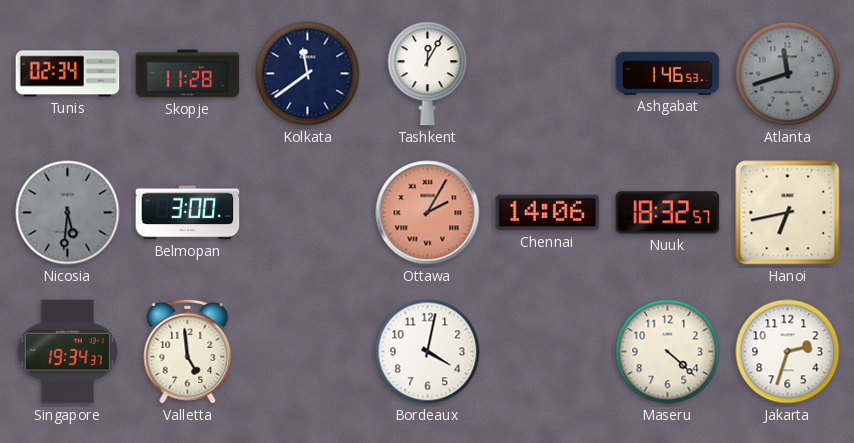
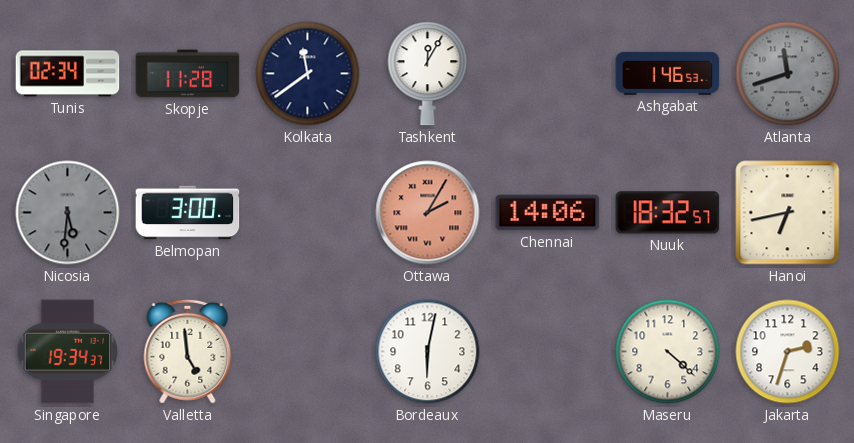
Bordeaux: 4:02 -> 6:02 (428, 352)
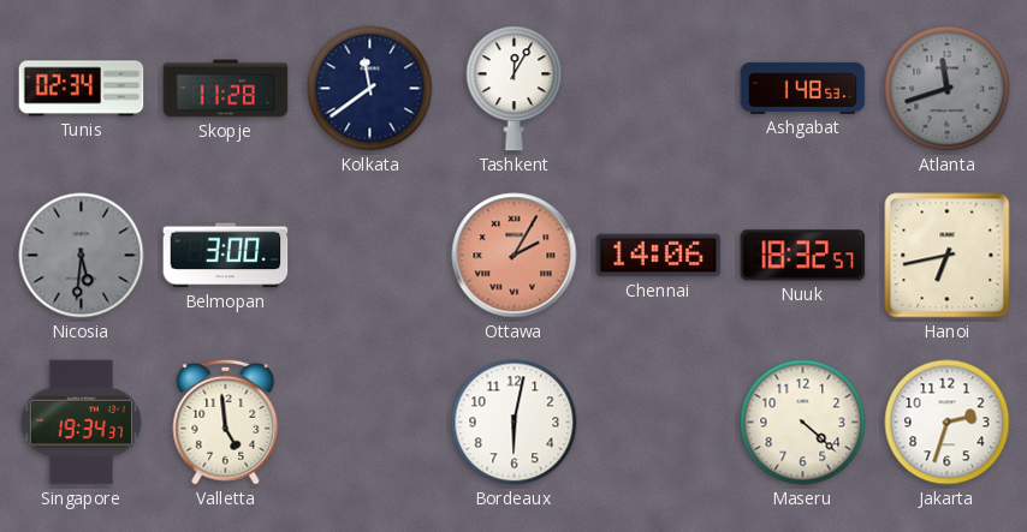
Ashgabat: 1:46 -> 1:48 (803, 88)
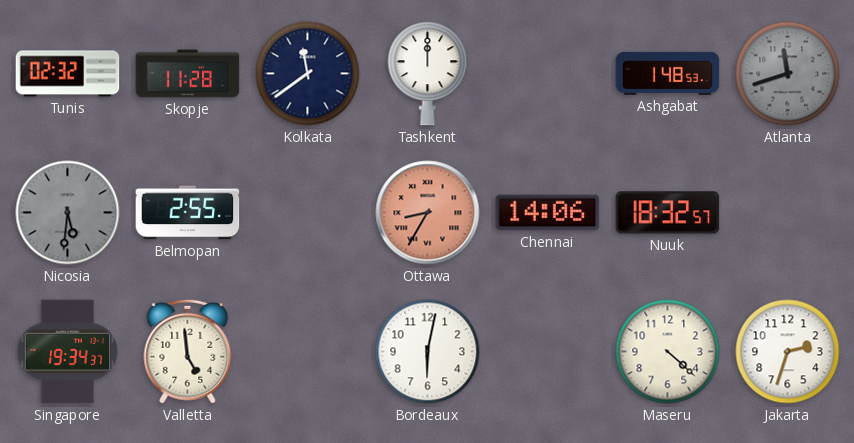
Tunis: 02:34 -> 02:32 (68, 74)
Tashkent: 12:05 -> 12:00 (428, 74)
Belmopan: 3:00 -> 2:55 (188, 213)
Ottawa: 2:05 -> 8:35 (428, 213)
Hanoi: 6:43 -> none (948, 256)
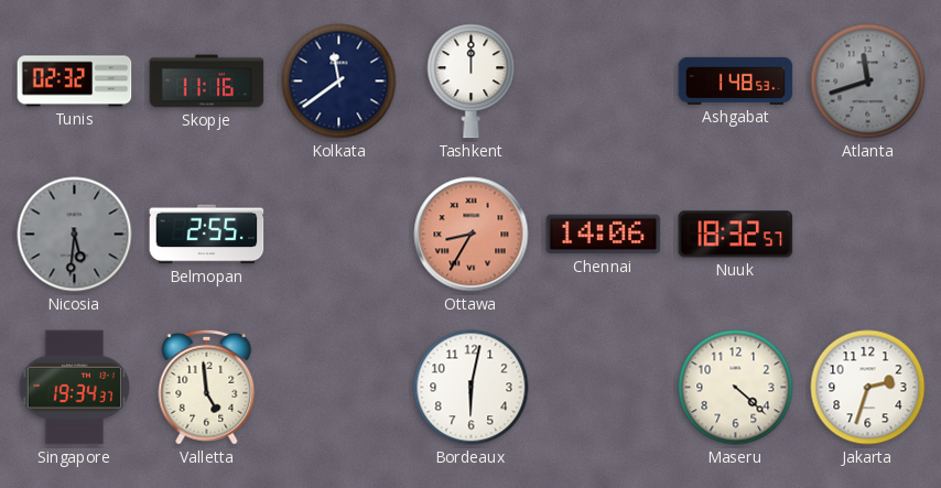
Skopje: 11:28 -> 11:16 (207, 82)
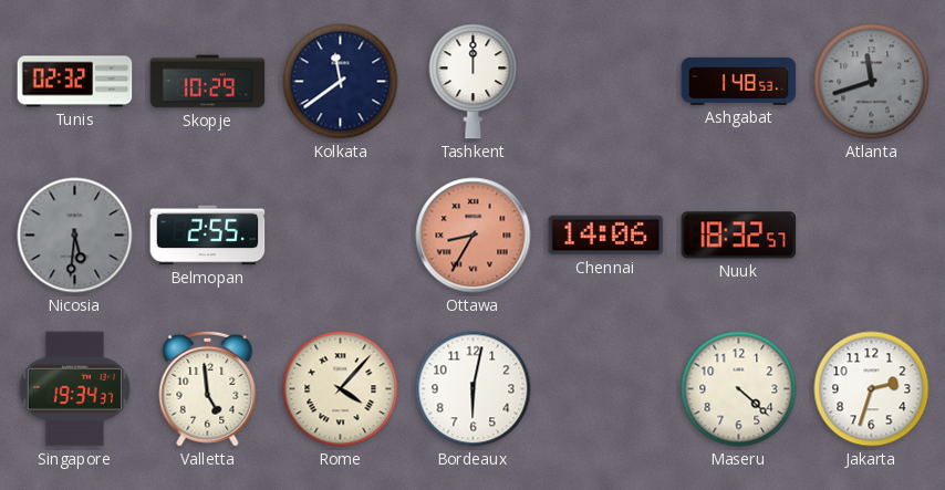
Skopje: 11:16 -> 10:29 (208, 82)
Rome: none -> 4:07 (341, 389)
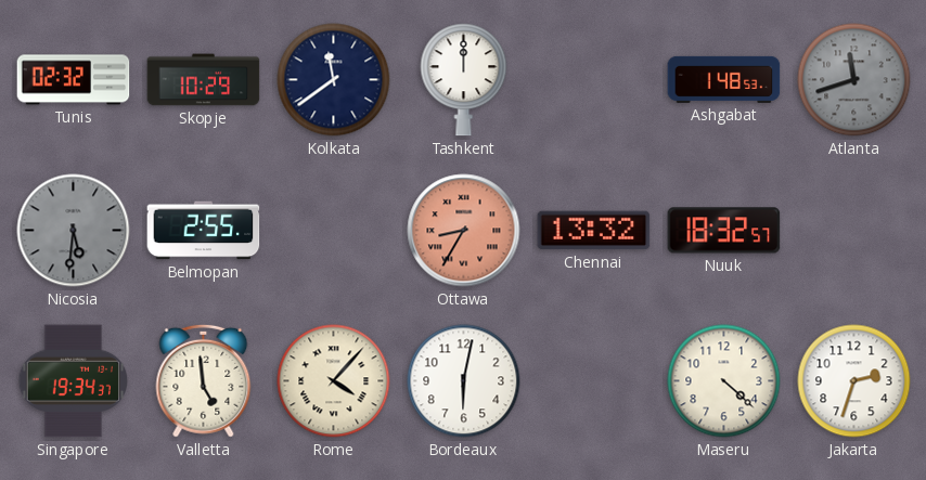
Chennai: 14:06 -> 13:32 (594, 231)
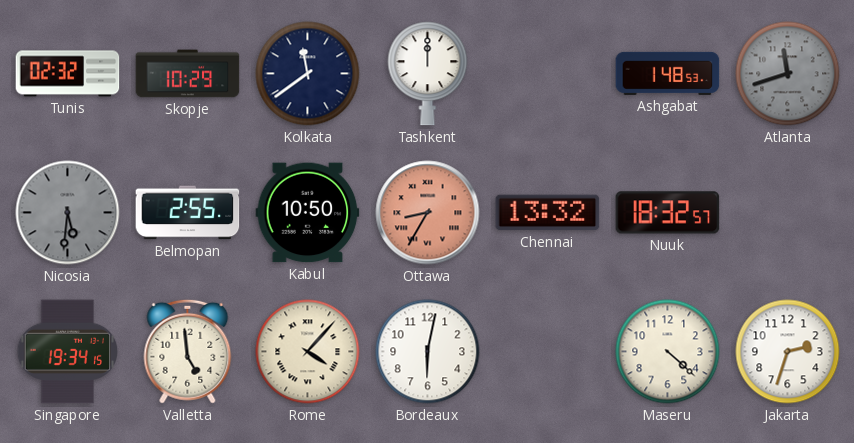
Kabul: none -> 10:50 (308, 213)
Singapore: 19:34:37 -> 19:34:15 (68, 352)
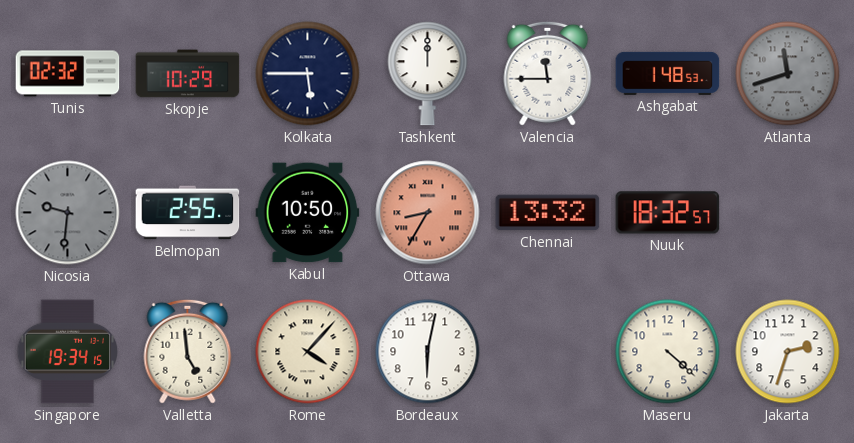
Kolkata: 11:39 -> 5:45 (308, 74)
Valencia: none -> 11:45 (548, 73)
Nicosia: 5:31 -> 9:31 (68, 213)
